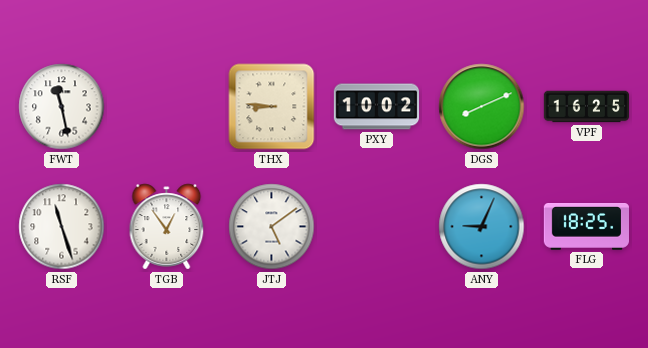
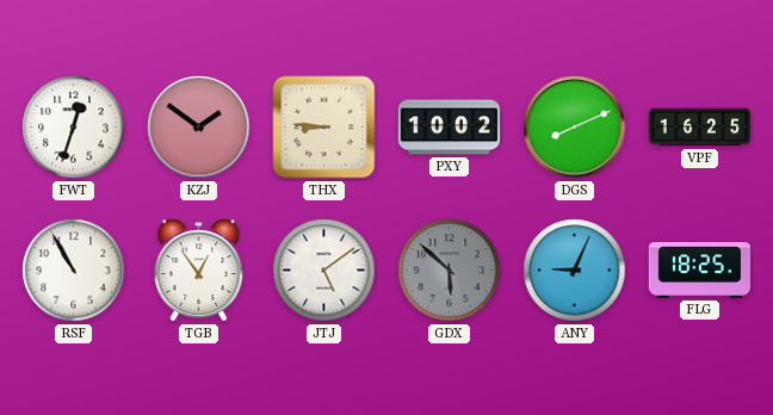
FWT: 11:28 -> 12:33 (74, 128)
KZJ: none -> 1:51 (199, 128)
RSF: 11:27 -> 10:55 (74, 271)
GDX: none -> 5:52 (450, 271)
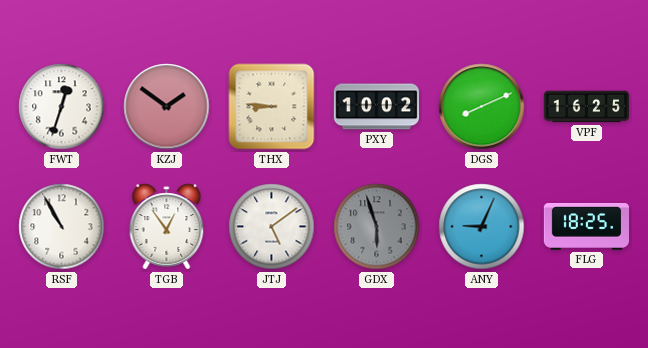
GDX: 5:52 -> 5:57 (377, 227)
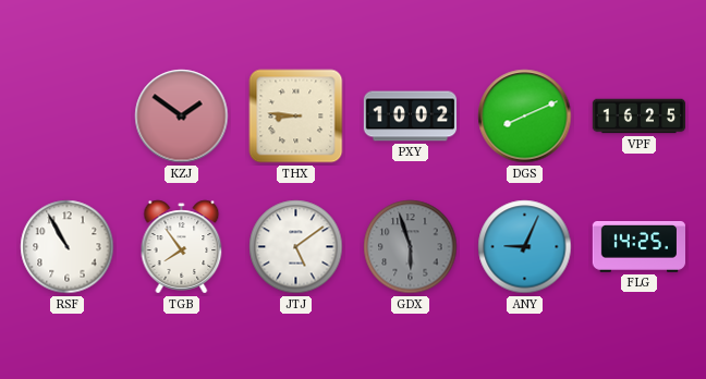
FWT: 12:33 -> none (62, 107)
TGB: 12:54 -> 7:54 (182, 247)
FLG: 18:25 -> 14:25 (638, 247)
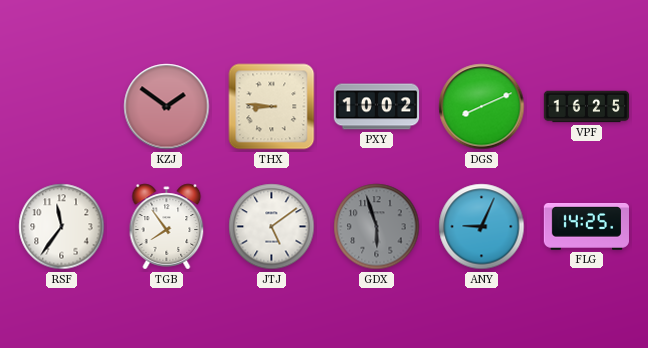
RSF: 10:55 -> 11:36 (62, 227)
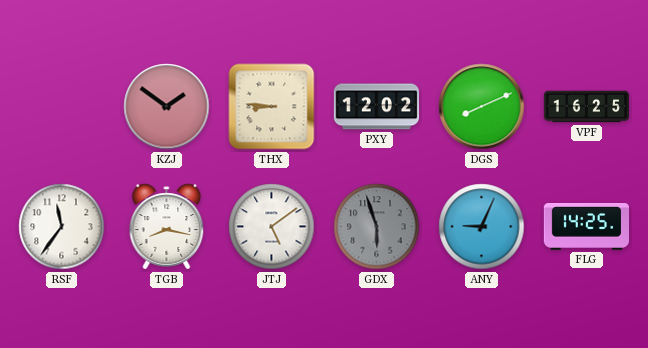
PXY: 10:02 -> 12:02 (377, 107)
TGB: 7:54 -> 8:17 (167, 227)
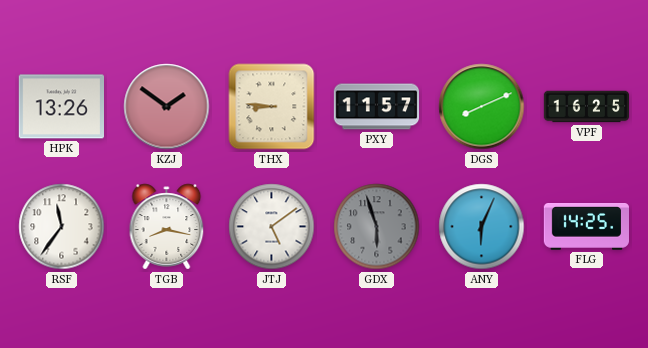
HPK: none -> 13:26 (61, 107)
PXY: 12:02 -> 11:57 (377, 107)
ANY: 9:04 -> 6:04 (482, 227)
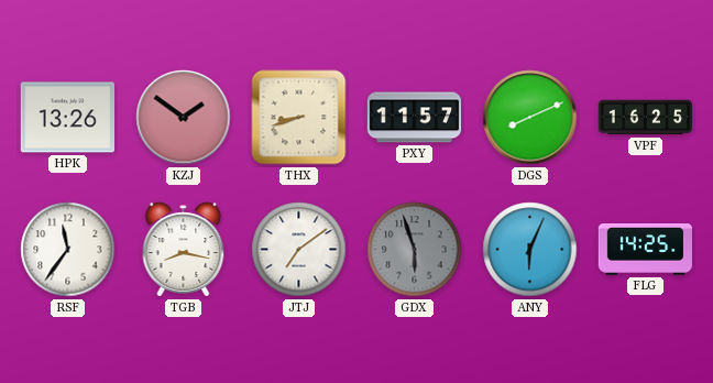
THX: 8:46 -> 8:42 (299, 118)
JTJ: 5:09 -> 7:09 (299, 250)
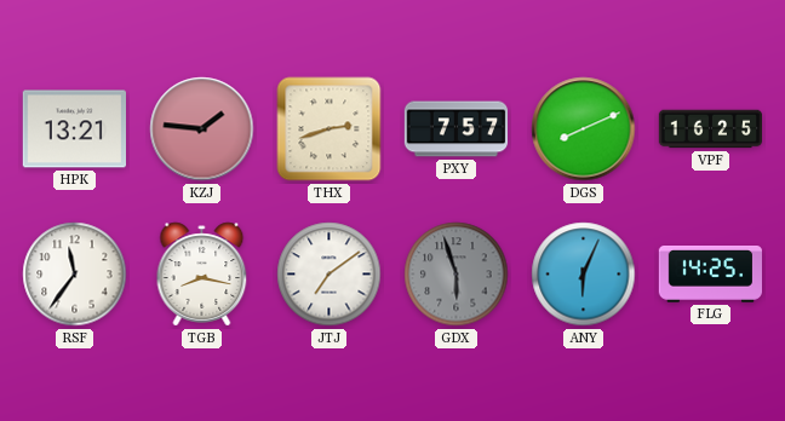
HPK: 13:26 -> 13:21 (74, 129)
KZJ: 1:51 -> 1:46 (202, 129)
THX: 8:42 -> 2:42 (330, 129)
PXY: 11:57 -> 7:57 (457, 129)
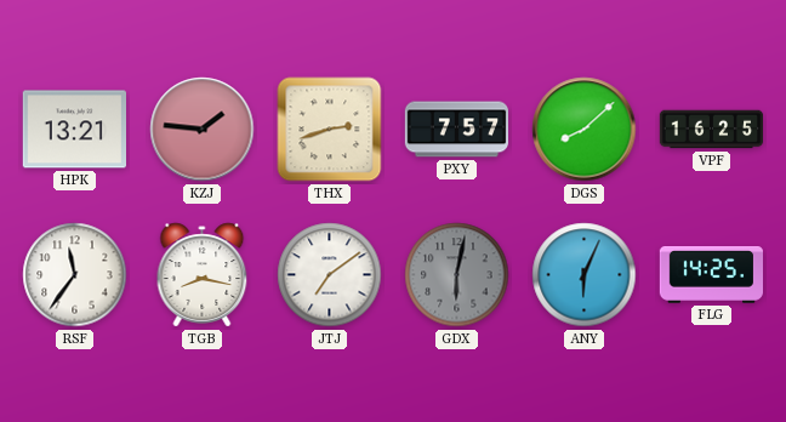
DGS: 8:11 -> 8:08 (585, 130)
GDX: 5:57 -> 6:02 (457, 275)
